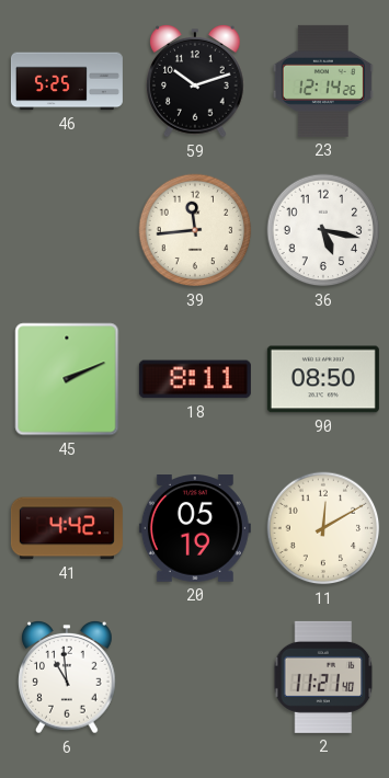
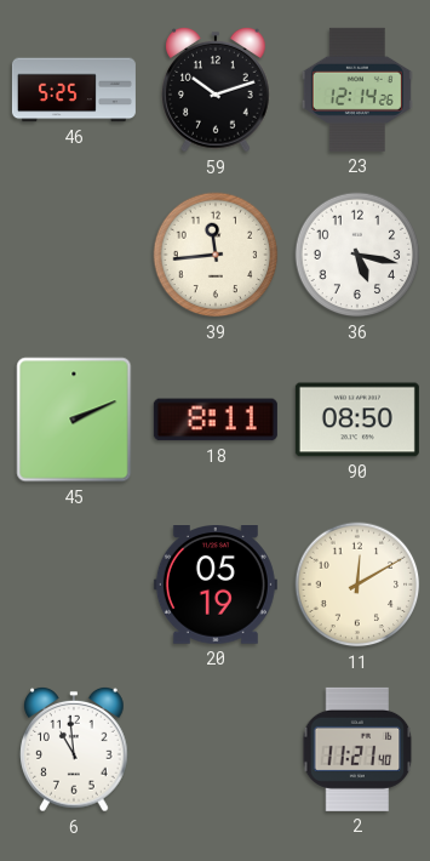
41: 4:42 -> none (67, 528)
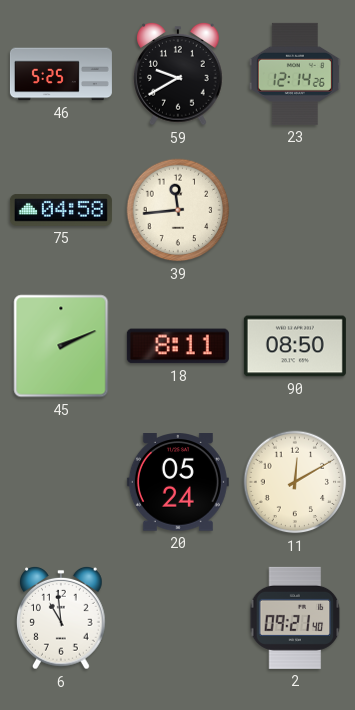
59: 10:12 -> 9:40 (178, 75)
75: none -> 04:58 (61, 211)
36: 5:17 -> none (357, 255)
20: 05:19 -> 05:24 (178, 482)
2: 11:21 -> 09:21 (295, 618)
